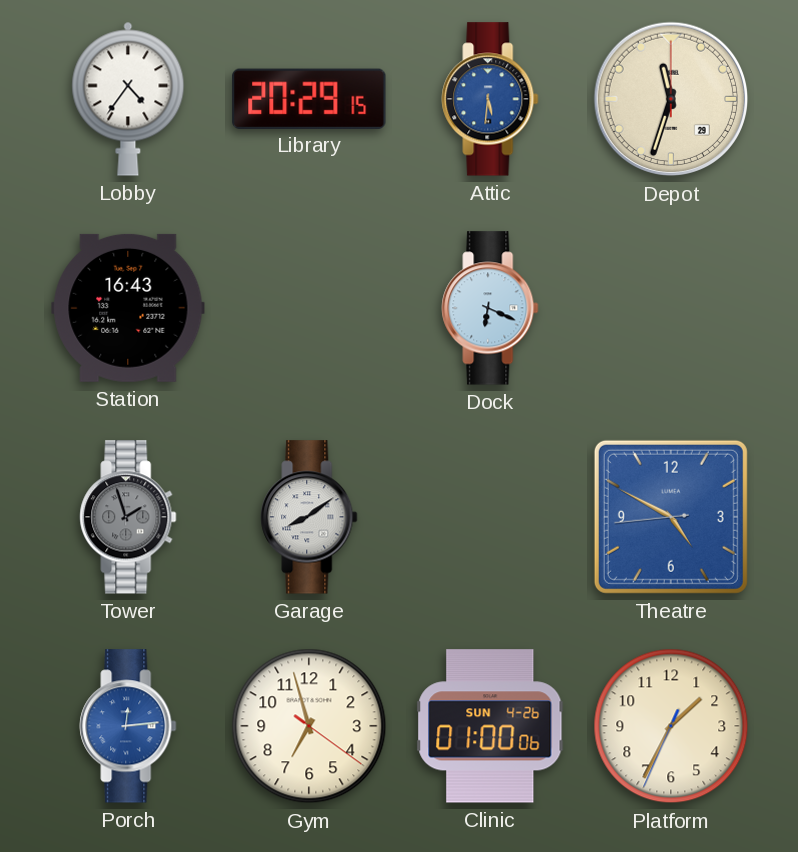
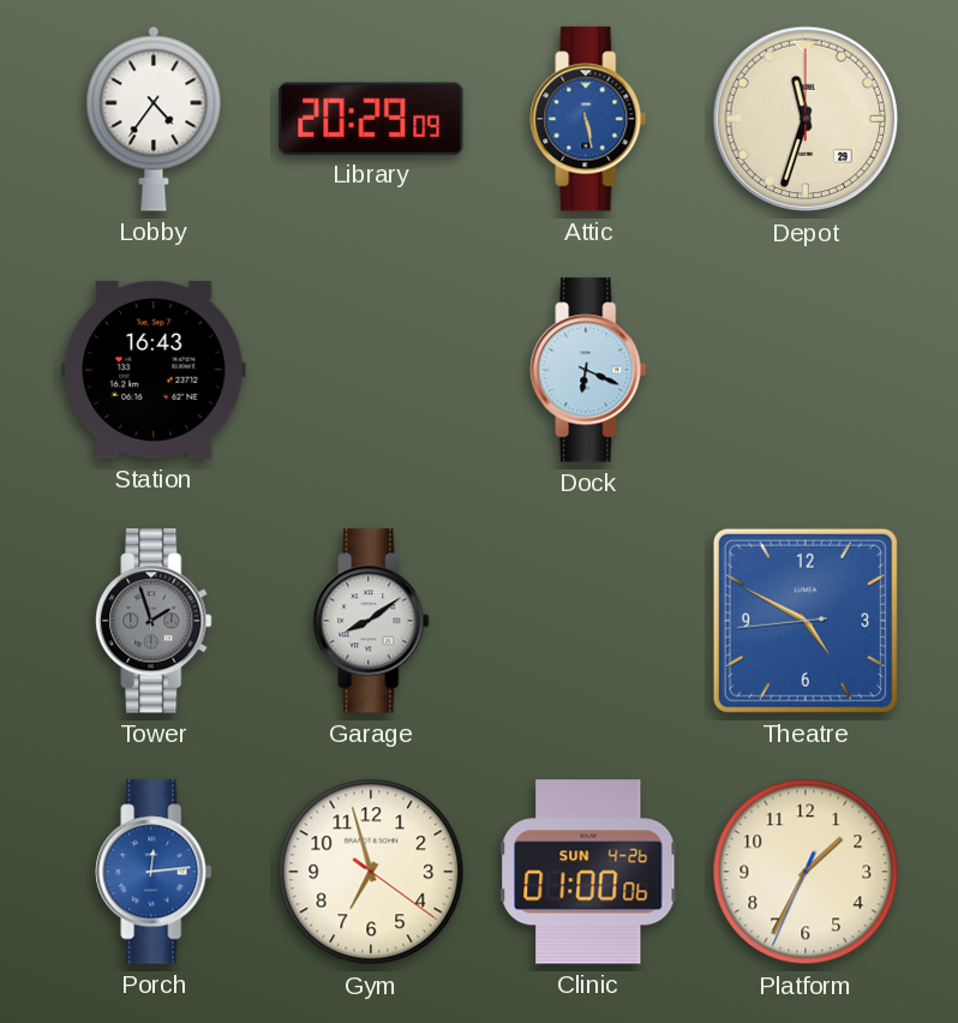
Library: 20:29:15 -> 20:29:09 (371, 118)
Attic: 5:31 -> 5:28 (588, 119)
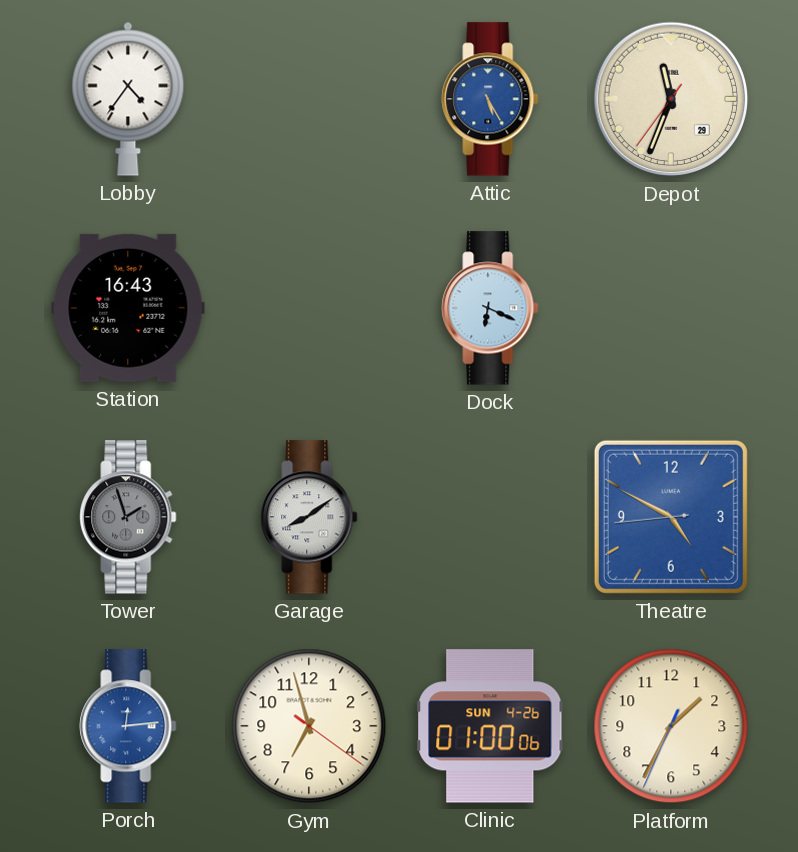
Library: 20:29 -> none (371, 118)
Attic: 5:28 -> 5:25 (490, 99)
Depot: 11:33:00 -> 11:33:36 (671, 99)
